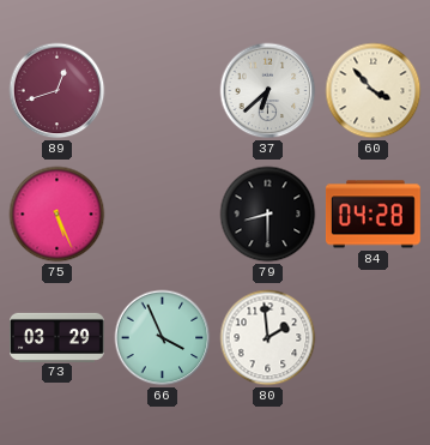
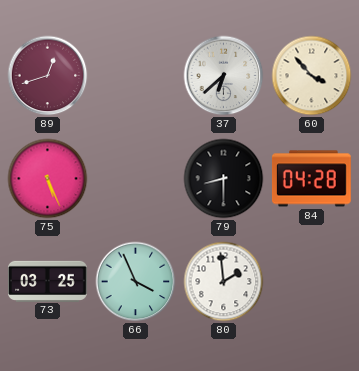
73: 03:29 -> 03:25 (48, 281)
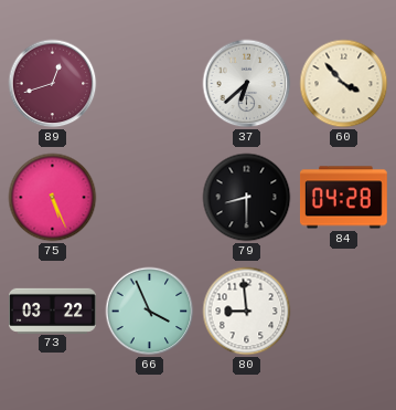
73: 03:25 -> 03:22 (53, 311)
80: 1:59 -> 8:59 (247, 312)
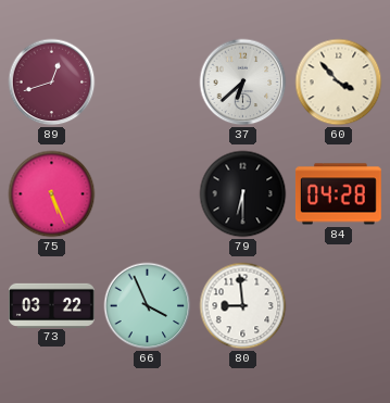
79: 8:30 -> 6:30 (243, 194)
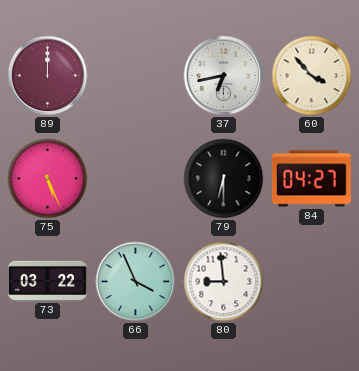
89: 12:42 -> 12:00 (48, 76)
37: 6:38 -> 6:43 (224, 76)
84: 04:28 -> 04:27 (311, 179)
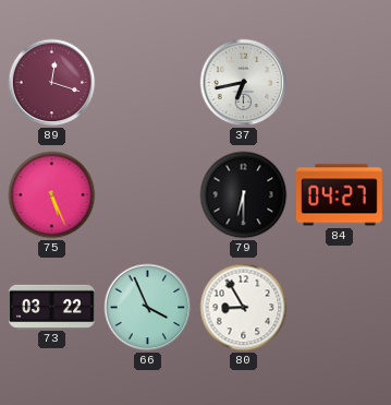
89: 12:00 -> 12:18 (52, 83)
60: 3:53 -> none (312, 76)
80: 8:59 -> 8:55 (244, 308)
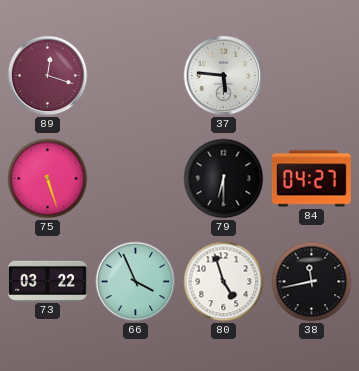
37: 6:43 -> 5:46 (224, 76)
75: 5:26 -> 5:27 (48, 179)
80: 8:55 -> 4:57 (224, 282)
38: none -> 11:43 (312, 282)
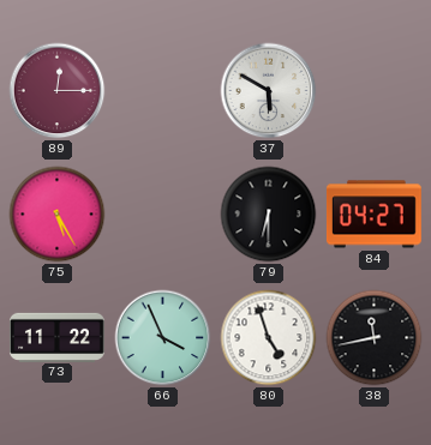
89: 12:18 -> 12:15 (58, 91)
37: 5:46 -> 5:50 (269, 91)
75: 5:27 -> 5:25 (58, 215)
73: 03:22 -> 11:22 (58, 337)
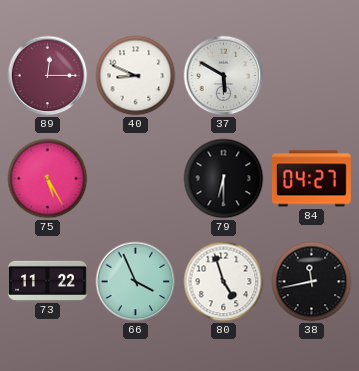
40: none -> 8:49 (136, 76)
